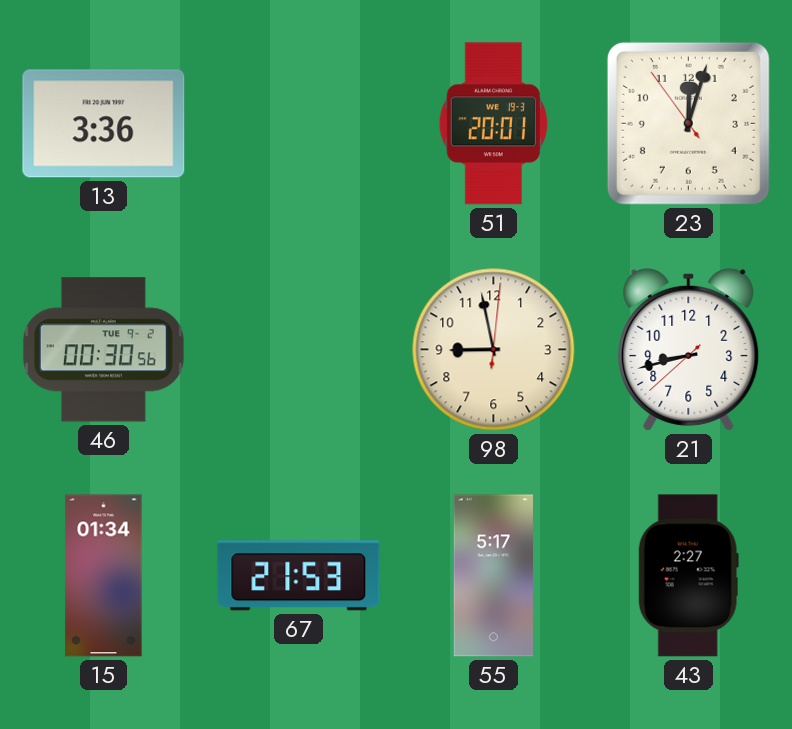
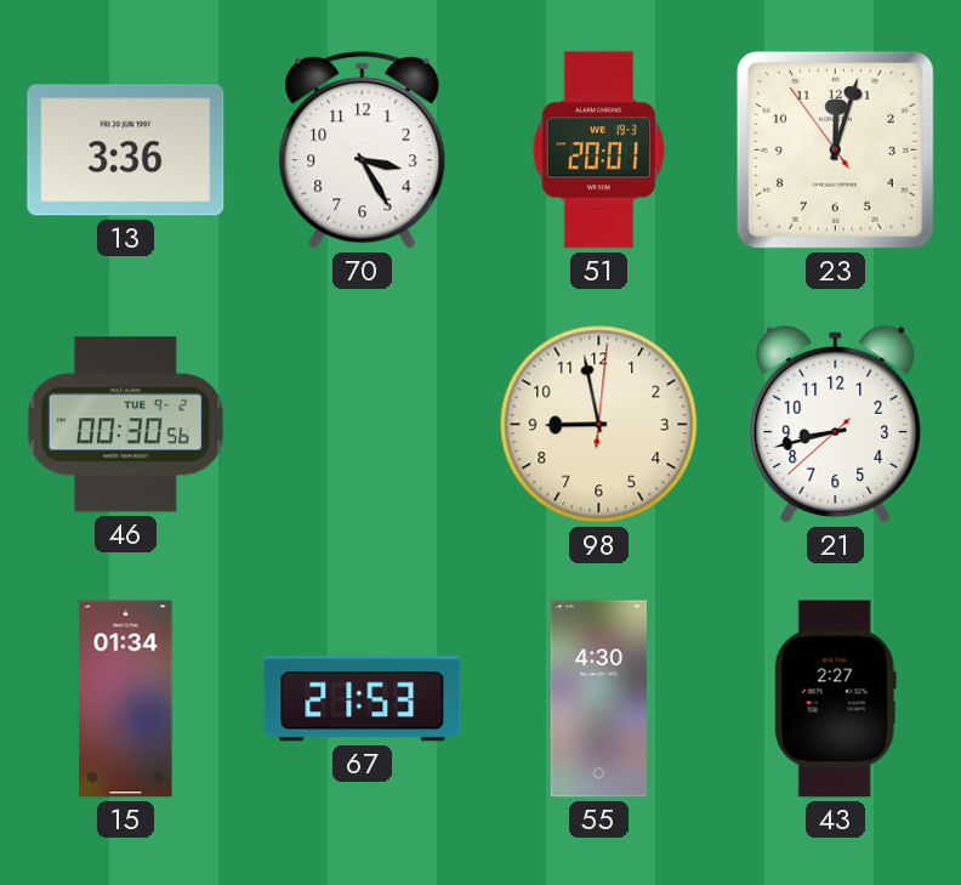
70: none -> 3:25 (363, 151)
55: 5:17 -> 4:30 (598, 699)
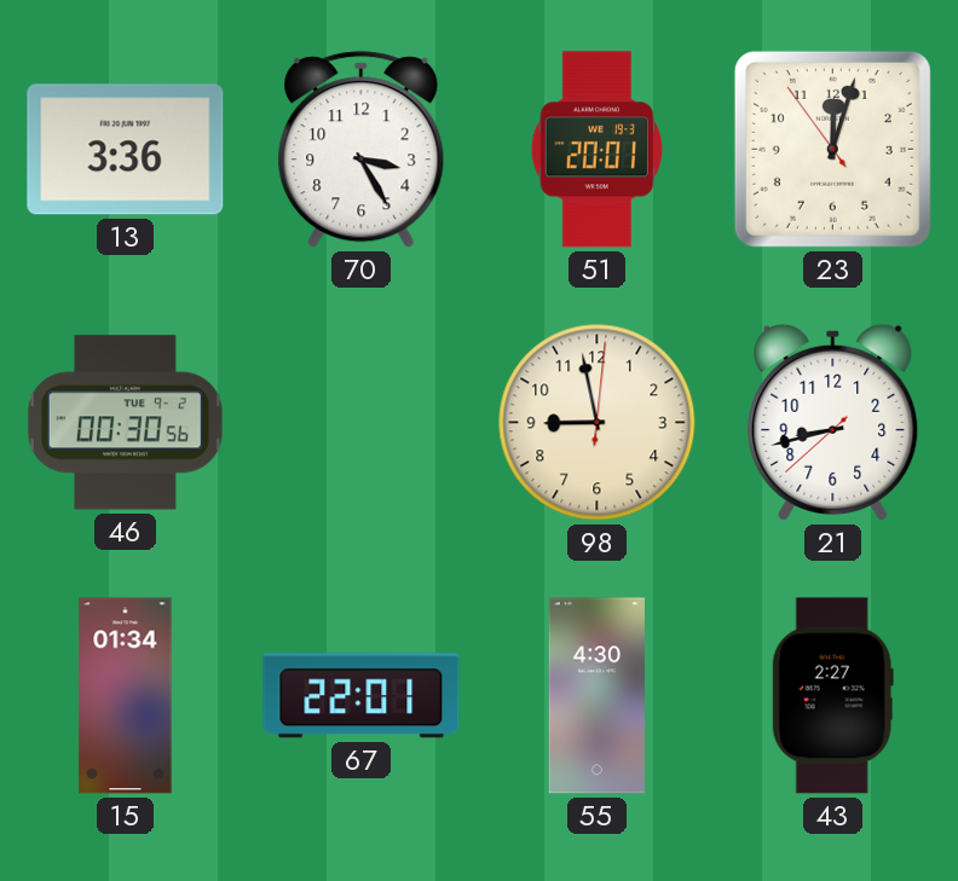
67: 21:53 -> 22:01 (362, 696)
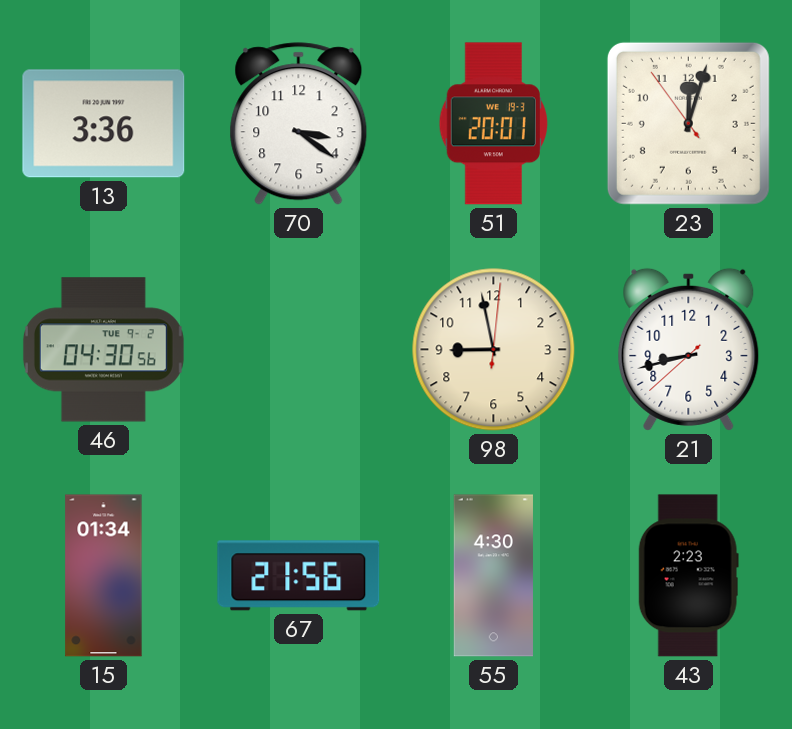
70: 3:25 -> 3:21 (299, 124)
46: 00:30 -> 04:30 (103, 350)
67: 22:01 -> 21:56 (299, 576)
43: 2:27 -> 2:23 (688, 576)
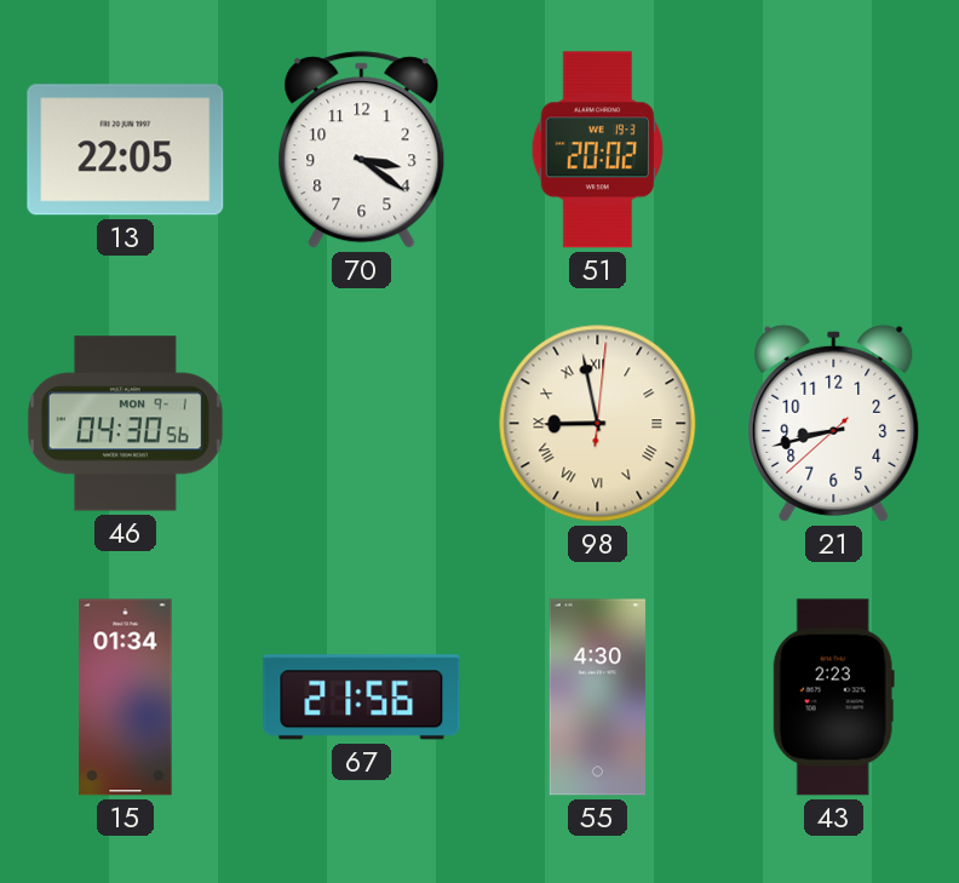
13: 3:36 -> 22:05 (126, 150)
51: 20:01 -> 20:02 (597, 150)
23: 12:02 -> none (688, 123)
46 date: TUE 9-2 -> MON 9-1 (125, 424)
98 numerals: Arabic -> Roman (598, 424)
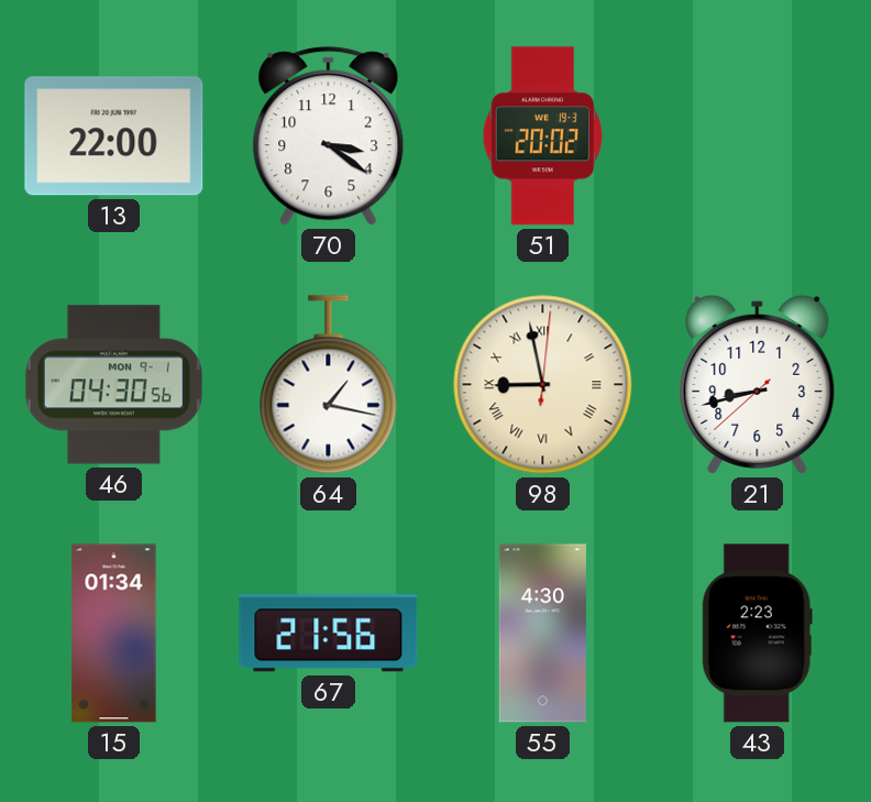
13: 22:05 -> 22:00 (114, 136)
64: none -> 1:17 (329, 385)
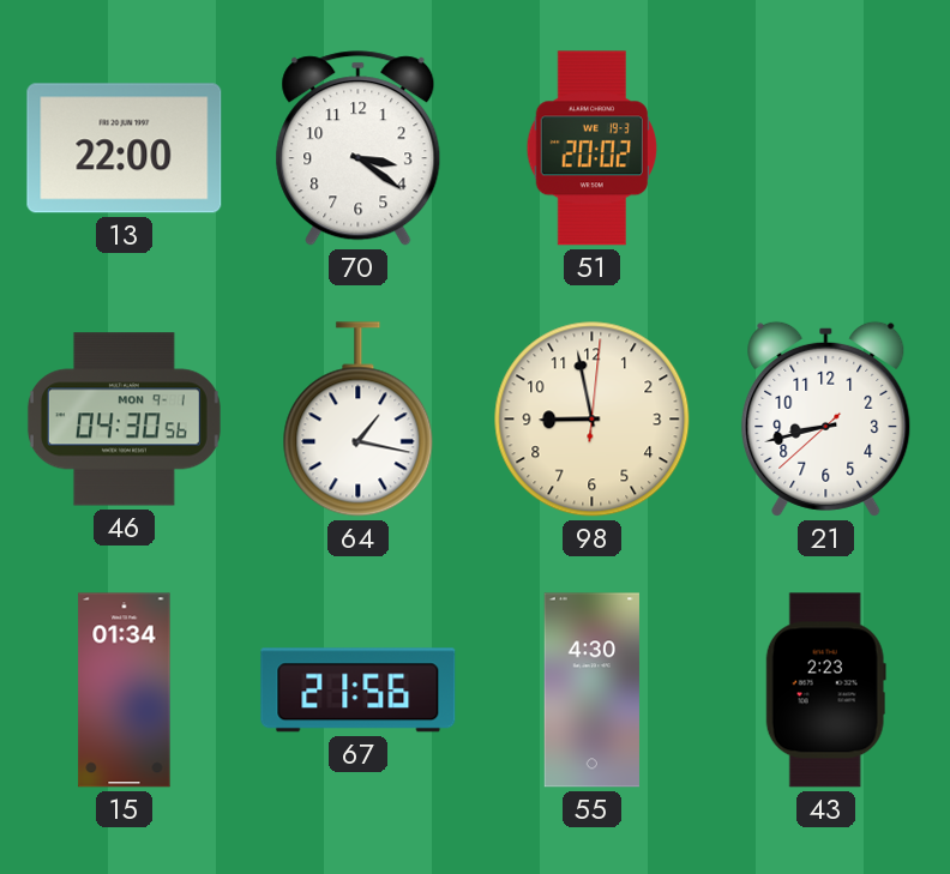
98 numerals: Roman -> Arabic (593, 420)
